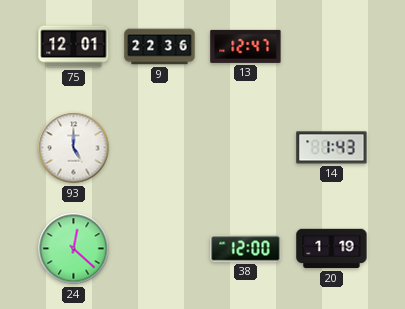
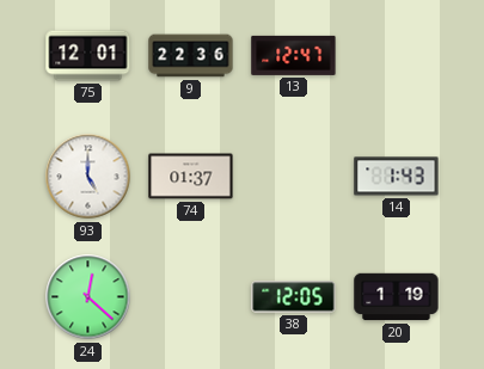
74: none -> 01:37 (191, 177)
38: 12:00 -> 12:05 (294, 297)
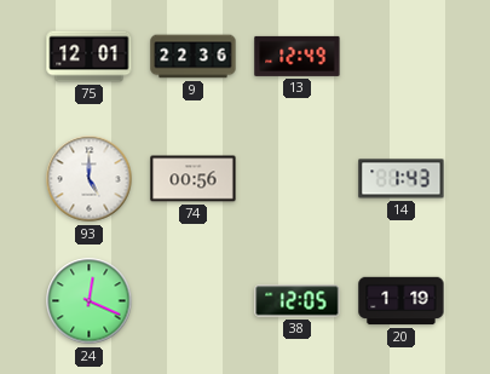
13: 12:47 -> 12:49 (298, 56)
74: 01:37 -> 00:56 (194, 179)
24: 12:22 -> 12:19 (90, 301)
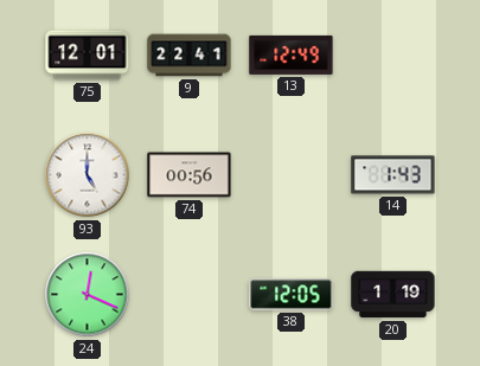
9: 22:36 -> 22:41 (190, 56)
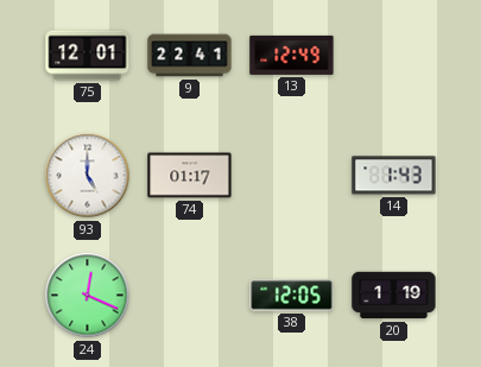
74: 00:56 -> 01:17 (190, 176)
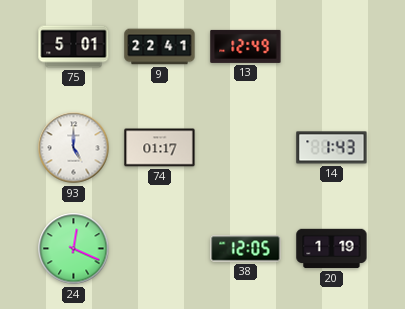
75: 12:01 -> 5:01 (74, 47)
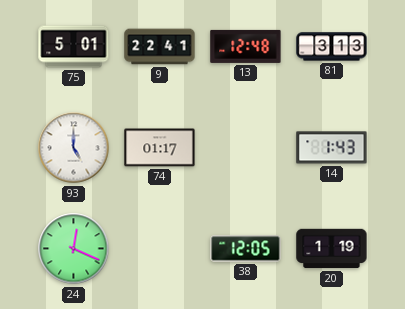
13: 12:49 -> 12:48 (246, 46)
81: none -> 3:13 (332, 47)
